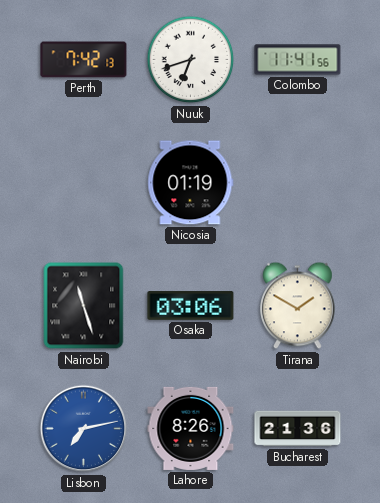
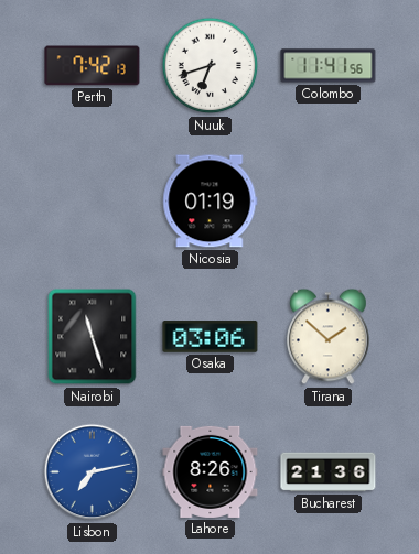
Tirana: 1:50 -> 1:52 (329, 337)
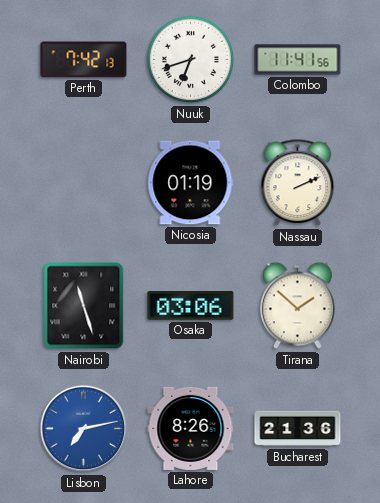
Nassau: none -> 2:11 (298, 183)
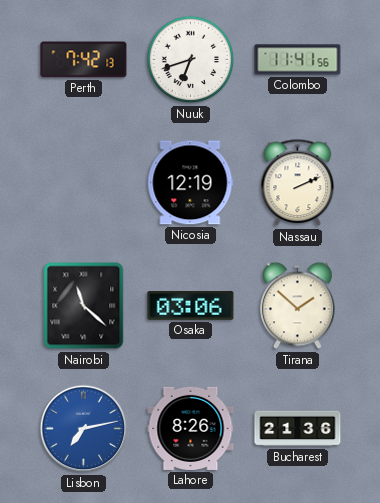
Nicosia: 01:19 -> 12:19 (191, 183)
Nairobi: 11:27 -> 11:22 (84, 306)
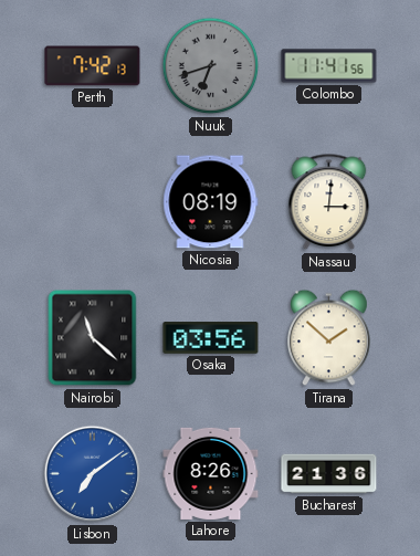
Nuuk dial: white -> grey (211, 66)
Nicosia: 12:19 -> 08:19 (211, 202)
Nassau: 2:11 -> 3:01 (329, 202)
Osaka: 03:06 -> 03:56 (211, 338)
Lisbon: 7:13 -> 7:09 (93, 474)
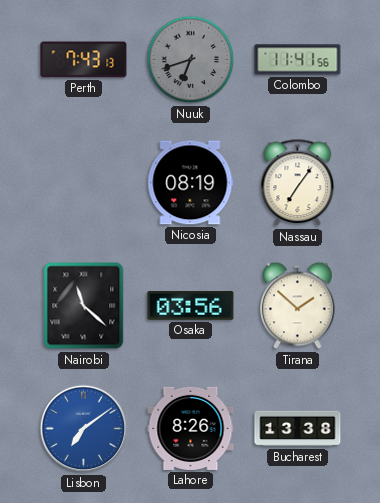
Perth: 7:42 -> 7:43 (84, 60)
Nassau: 3:01 -> 7:06 (298, 183)
Bucharest: 21:36 -> 13:38 (298, 429)
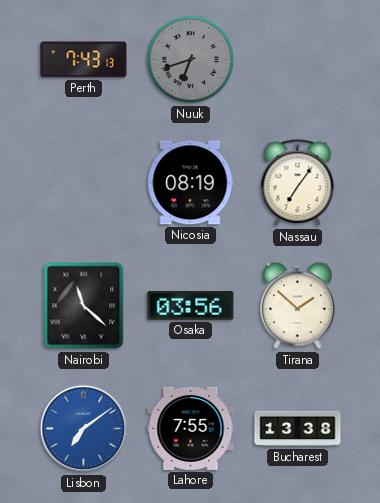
Colombo: 11:41 -> none (298, 60)
Lahore: 8:26 -> 7:55 (191, 428)
